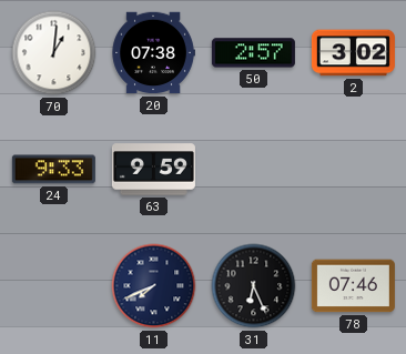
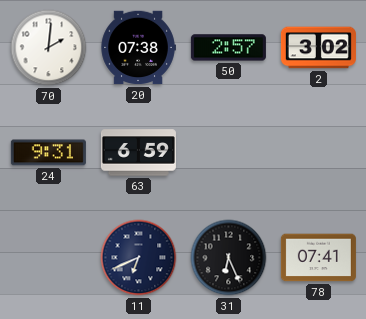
70: 1:01 -> 2:01 (49, 48)
24: 9:33 -> 9:31 (48, 153)
63: 9:59 -> 6:59 (138, 153)
11: 7:41 -> 6:41 (139, 258)
78: 07:46 -> 07:41 (318, 258)
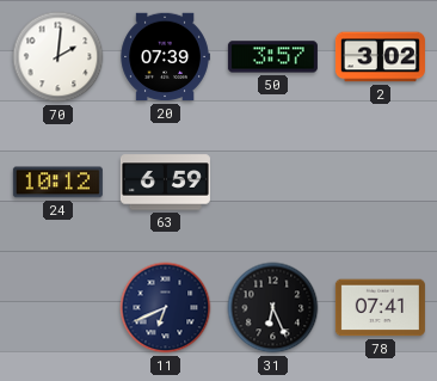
20: 07:38 -> 07:39 (165, 57)
50: 2:57 -> 3:57 (272, 57)
24: 9:31 -> 10:12 (57, 183)
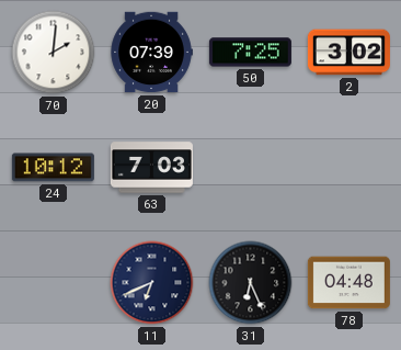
50: 3:57 -> 7:25 (250, 53)
63: 6:59 -> 7:03 (151, 168)
78: 07:41 -> 04:48 (348, 283)
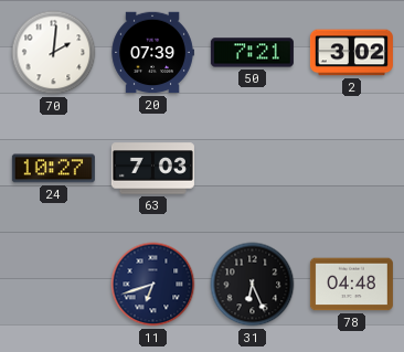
50: 7:25 -> 7:21 (252, 53)
24: 10:12 -> 10:27 (53, 169)
11: 6:41 -> 6:42 (153, 285)
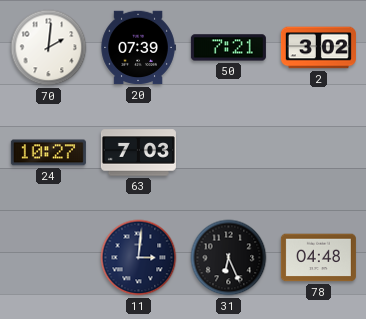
11: 6:42 -> 3:01 (139, 258)
